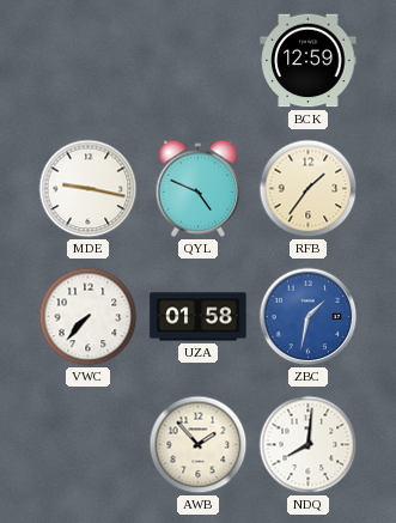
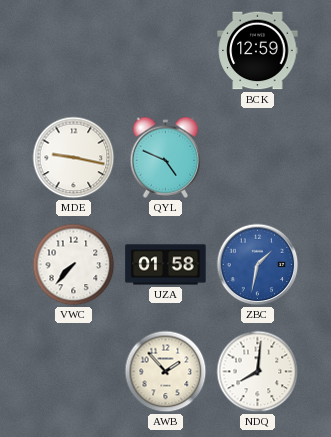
RFB: 1:36 -> none (309, 189)
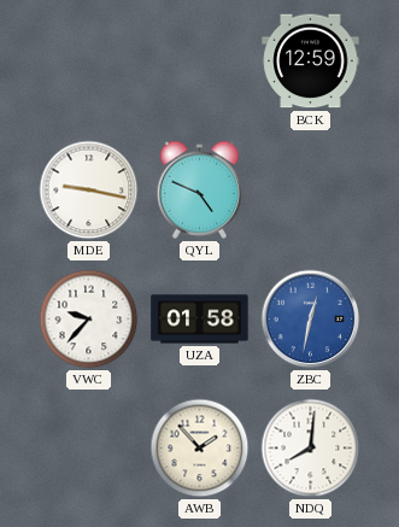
VWC: 7:37 -> 9:37 (89, 320)
ZBC: 1:32 -> 12:32 (311, 320)
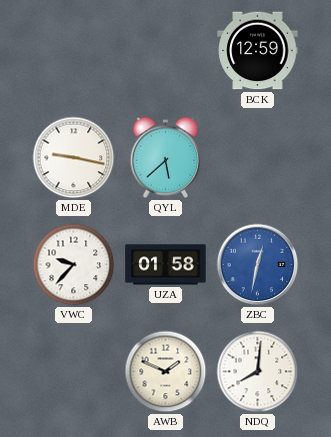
QYL: 4:49 -> 5:38 (166, 157)
AWB: 1:53 -> 1:49 (166, 372)
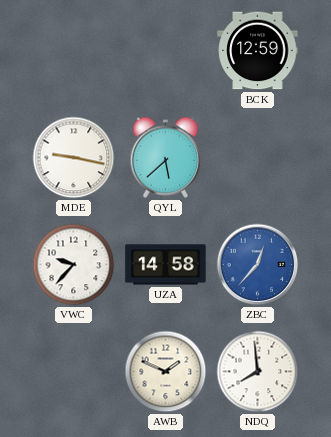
UZA: 01:58 -> 14:58 (166, 265)
ZBC: 12:32 -> 12:37 (258, 265)
NDQ: 8:01 -> 7:59 (258, 372)
